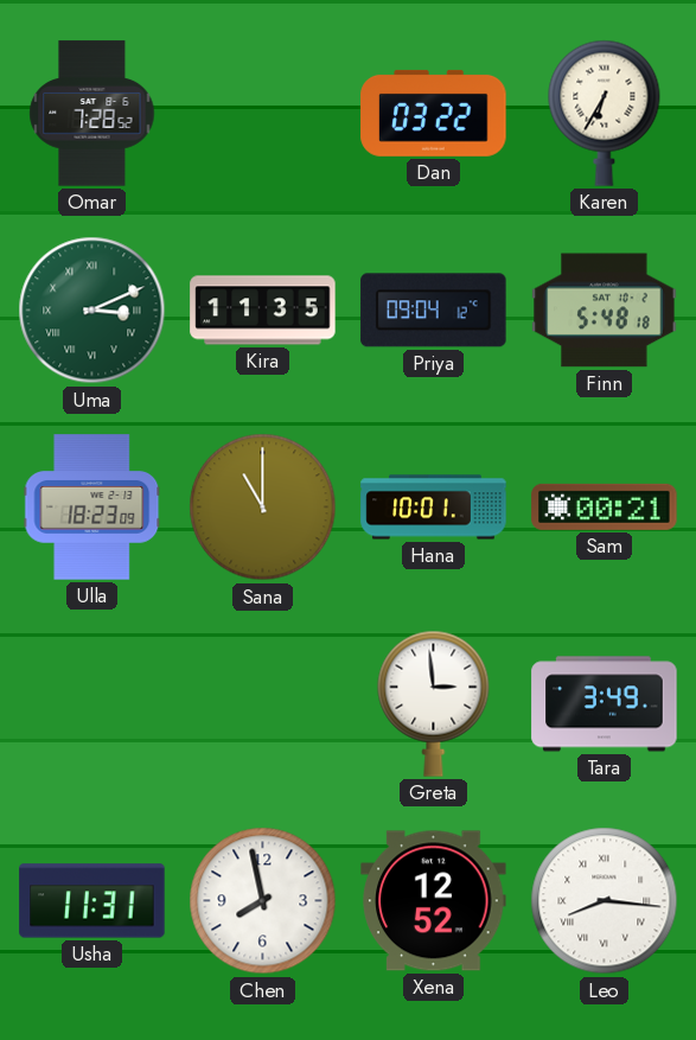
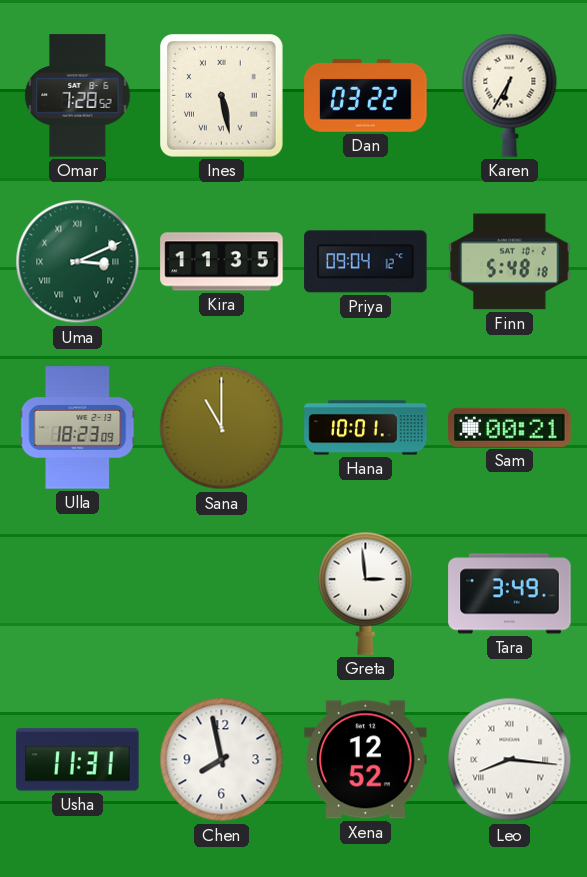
Ines: none -> 5:28 (222, 96)
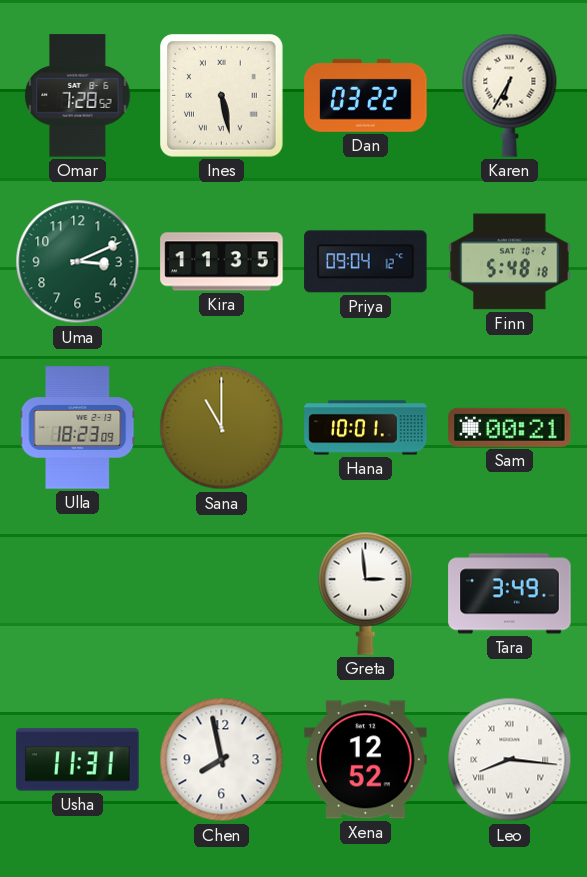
Uma numerals: Roman -> Arabic (78, 262)
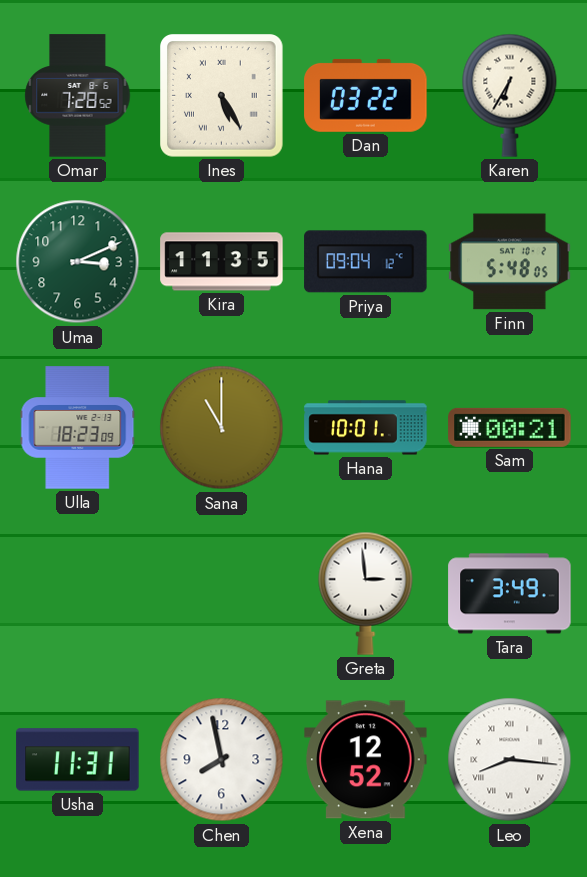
Ines: 5:28 -> 5:25 (222, 96)
Finn: 5:48:18 -> 5:48:05 (510, 262)
